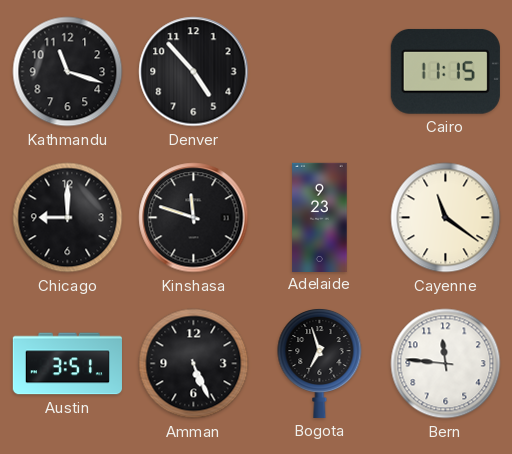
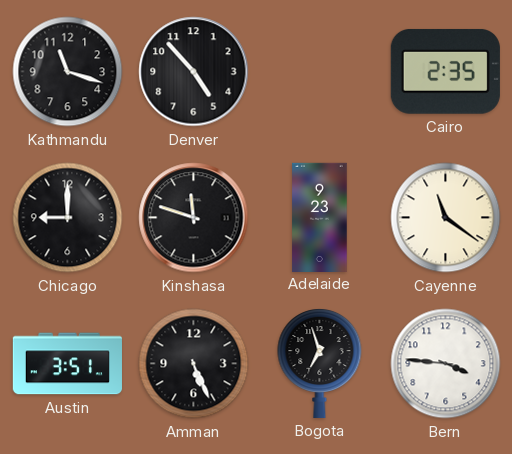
Cairo: 11:15 -> 2:35 (445, 71)
Bern: 11:46 -> 3:46 (446, 364)
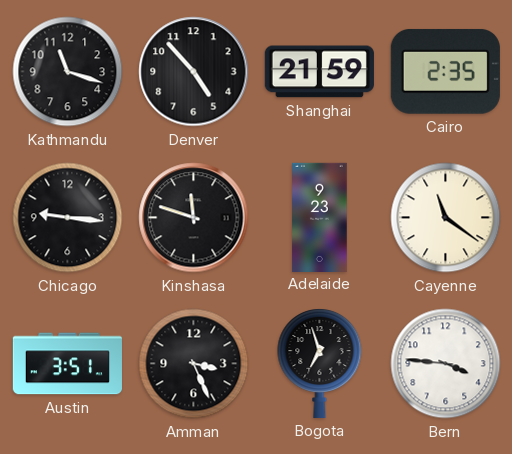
Shanghai: none -> 21:59 (319, 72)
Chicago: 9:00 -> 9:16 (68, 218)
Amman: 5:26 -> 3:26 (194, 364)
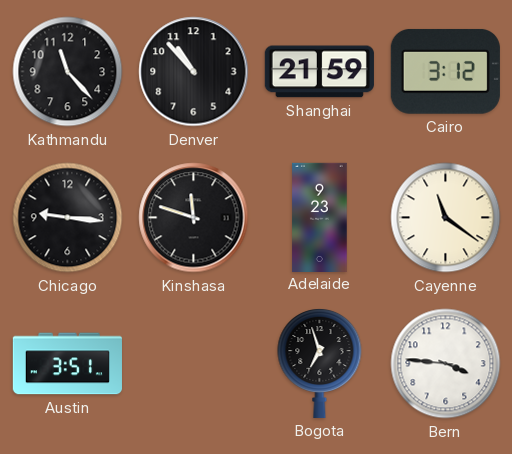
Kathmandu: 11:18 -> 11:23 (68, 72)
Denver: 4:53 -> 10:53 (194, 72)
Cairo: 2:35 -> 3:12 (445, 71)
Amman: 3:26 -> none (194, 364)
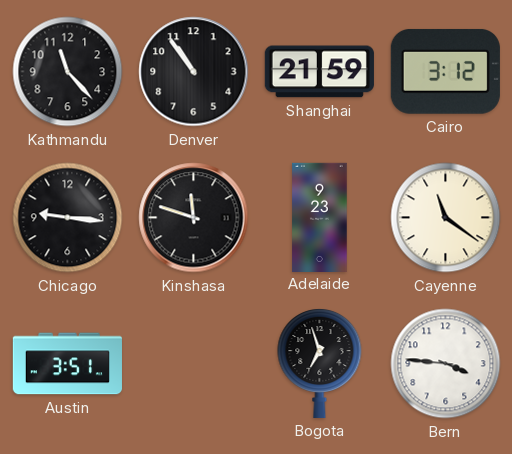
Denver: 10:53 -> 10:54 (194, 72)
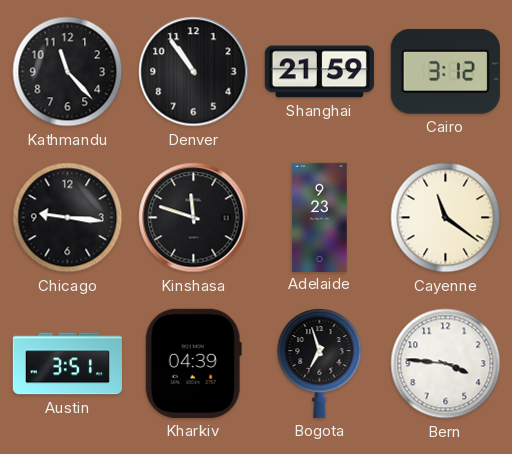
Kharkiv: none -> 04:39 (193, 363)
